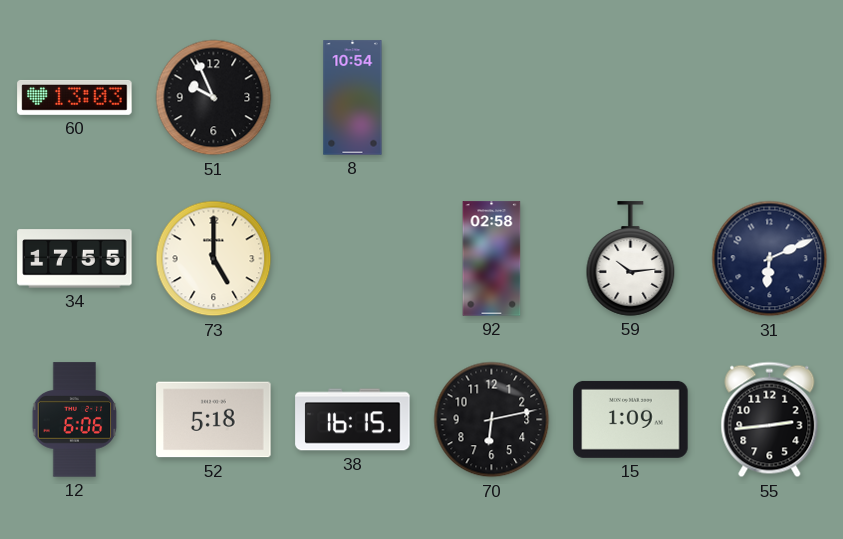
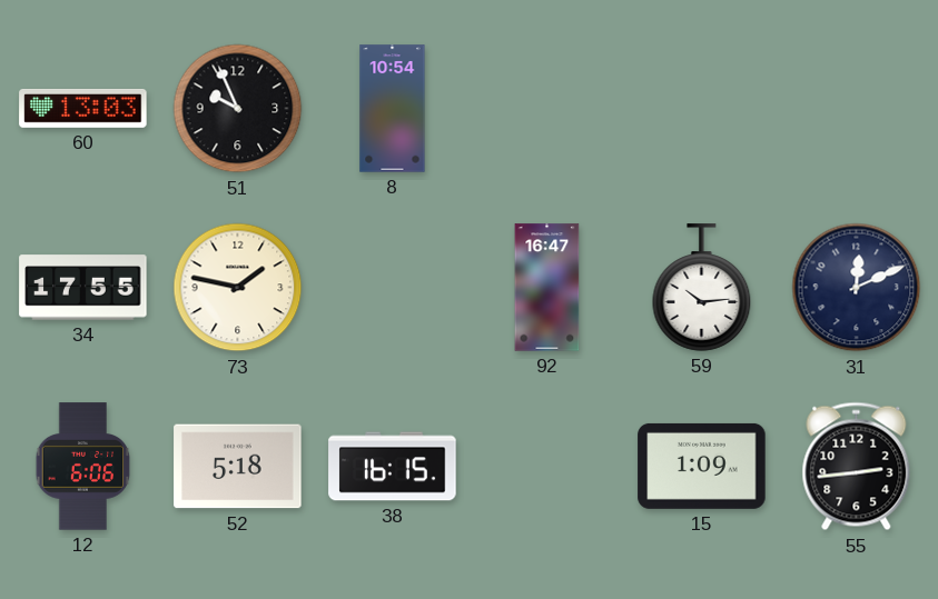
73: 5:00 -> 1:47 (238, 288)
92: 02:58 -> 16:47 (547, 288)
31: 6:11 -> 12:11 (857, 288)
70: 6:13 -> none (492, 420)
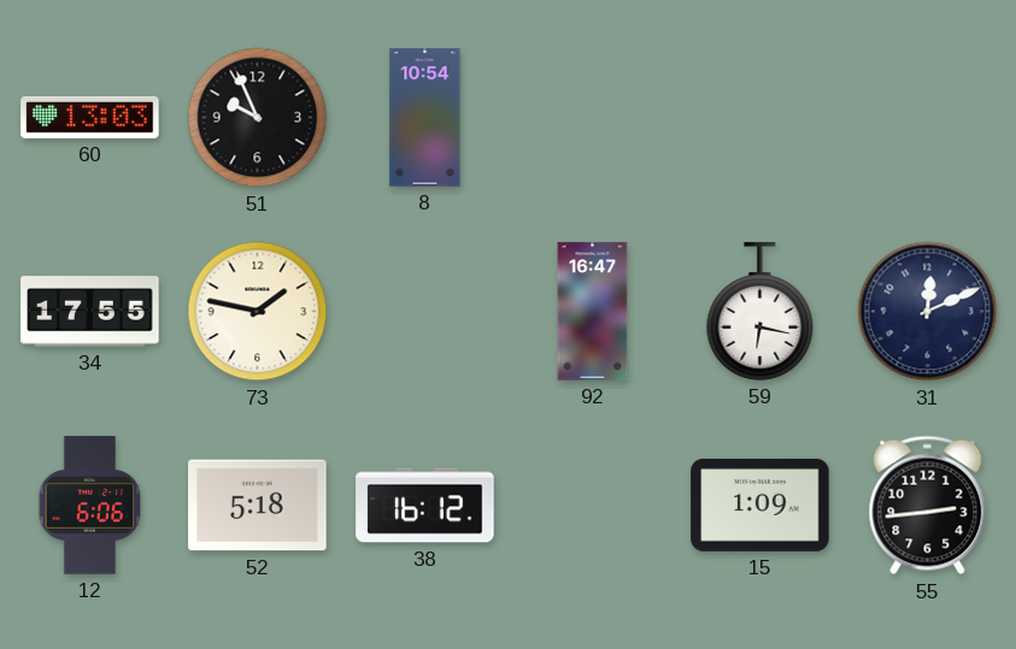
59: 10:14 -> 6:17 (760, 312)
38: 16:15 -> 16:12 (425, 506)
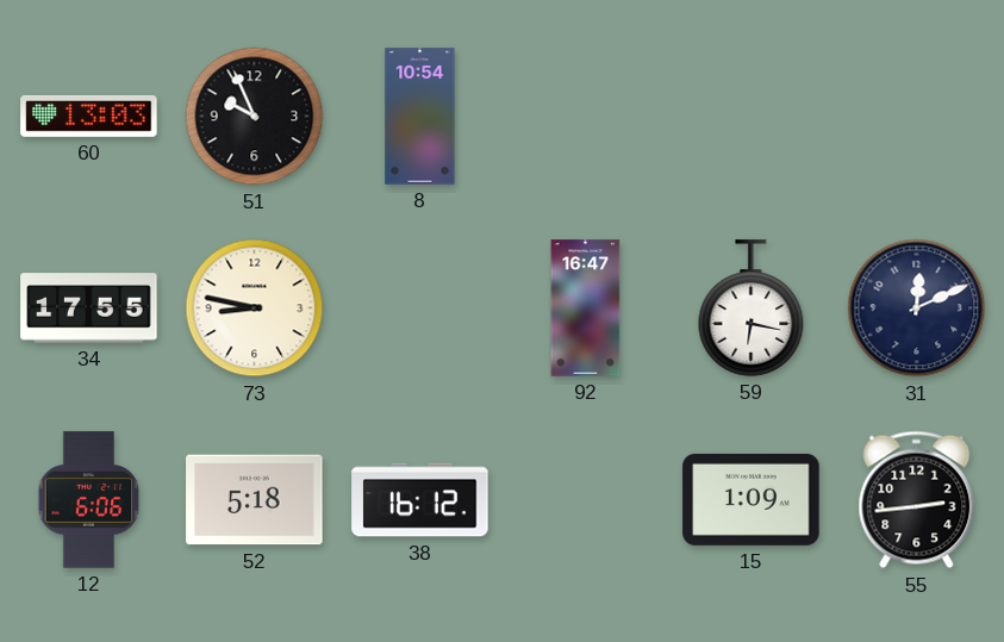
73: 1:47 -> 8:47 (255, 308)
